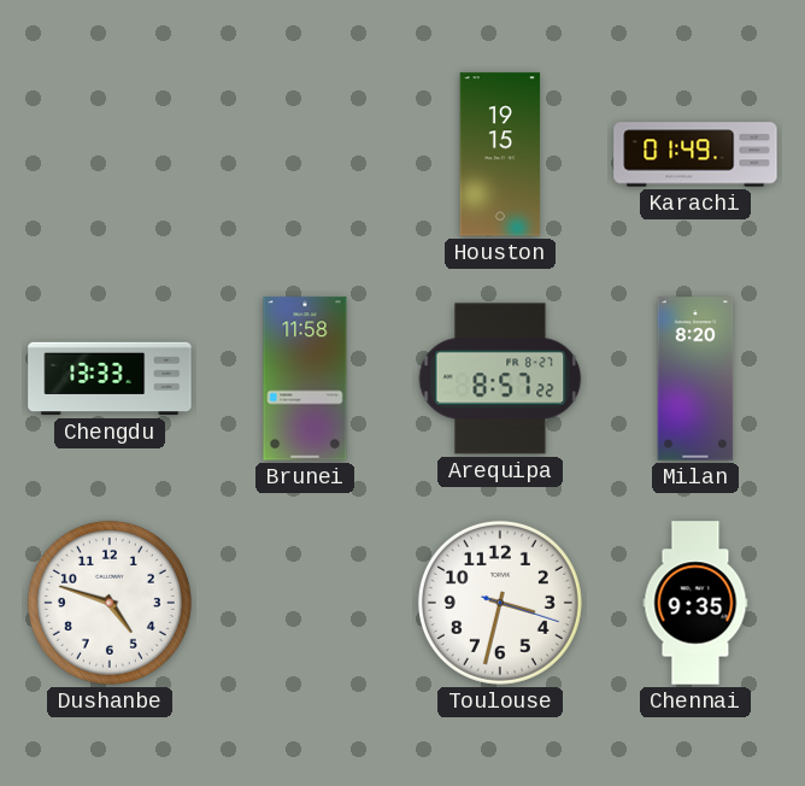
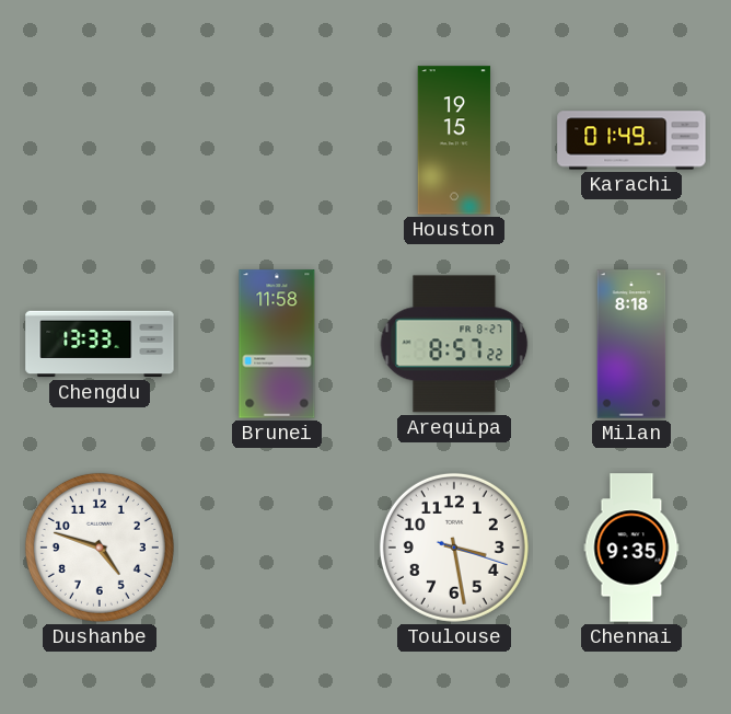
Milan: 8:20 -> 8:18 (631, 344)
Toulouse: 3:32 -> 3:28 (454, 548)
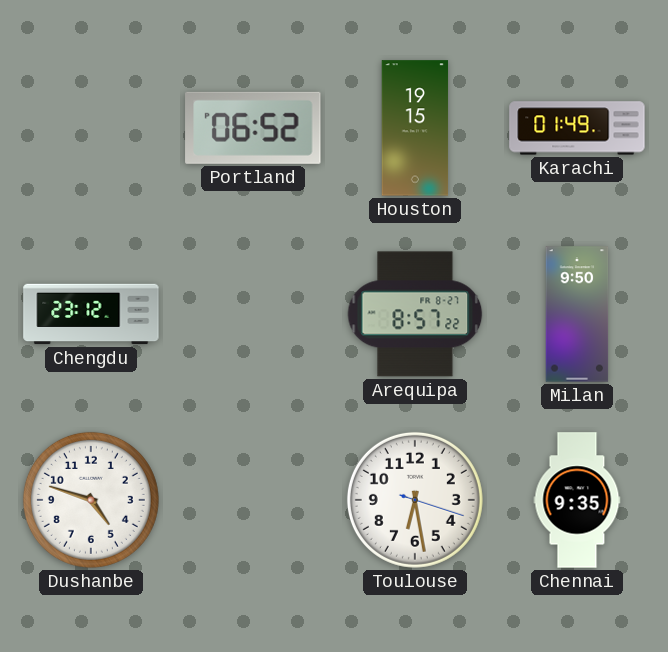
Portland: none -> 06:52 (253, 128)
Chengdu: 13:33 -> 23:12 (91, 314)
Brunei: 11:58 -> none (277, 344)
Milan: 8:18 -> 9:50 (577, 314)
Toulouse: 3:28 -> 6:28 (415, 500)
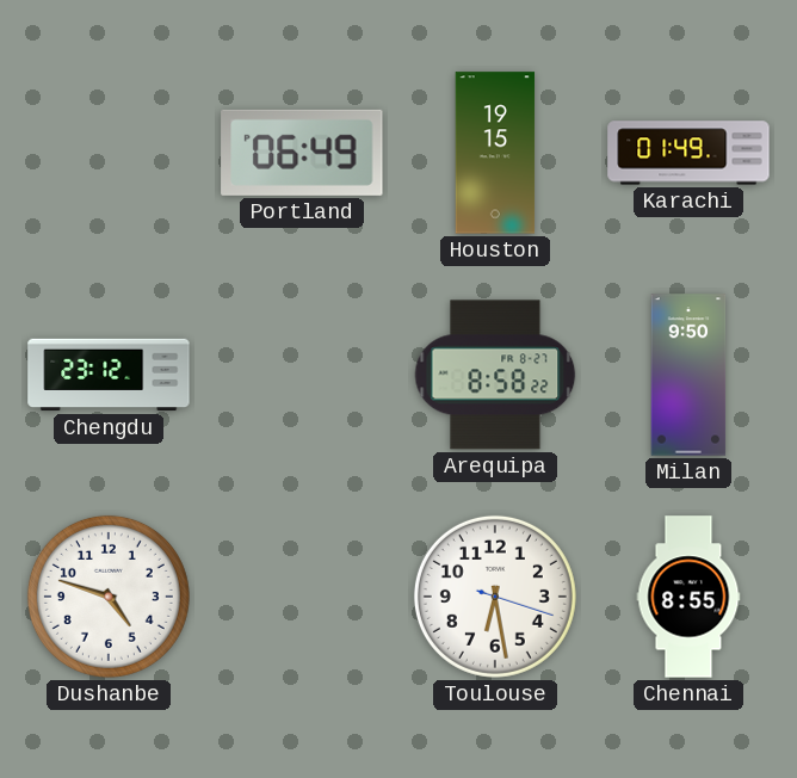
Portland: 06:52 -> 06:49 (302, 153)
Arequipa: 8:57 -> 8:58 (495, 375)
Chennai: 9:35 -> 8:55 (688, 597)
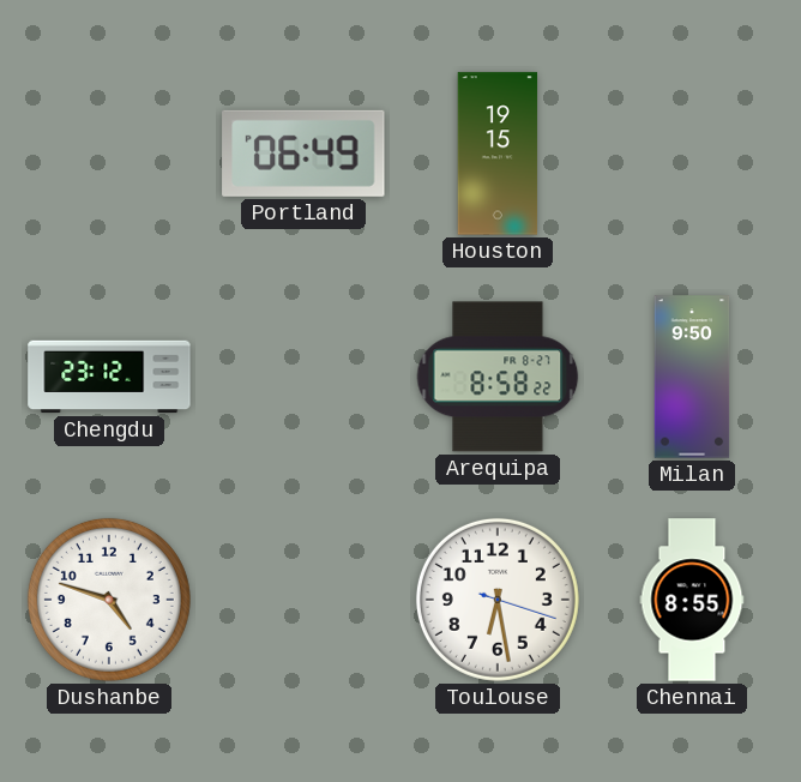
Karachi: 01:49 -> none (688, 153)
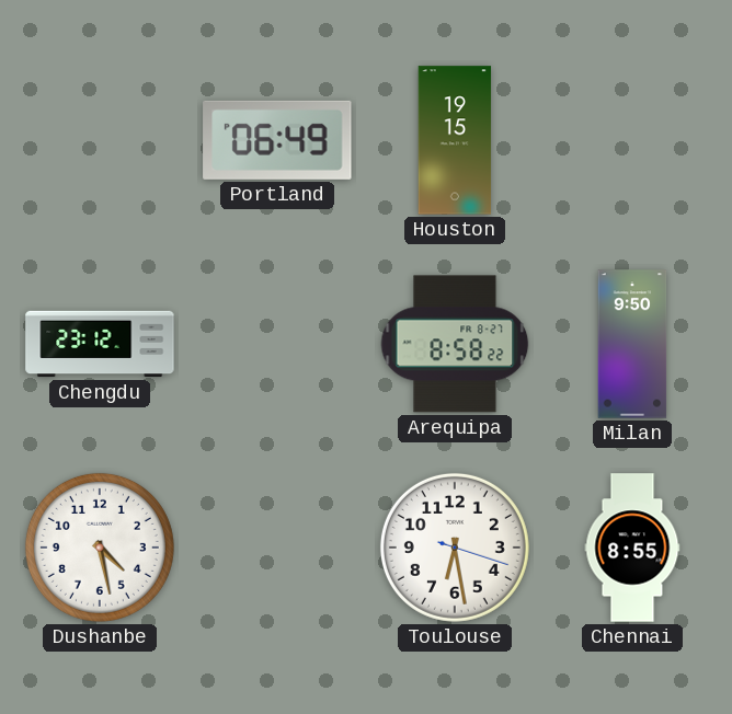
Dushanbe: 4:48 -> 4:28 (100, 548)
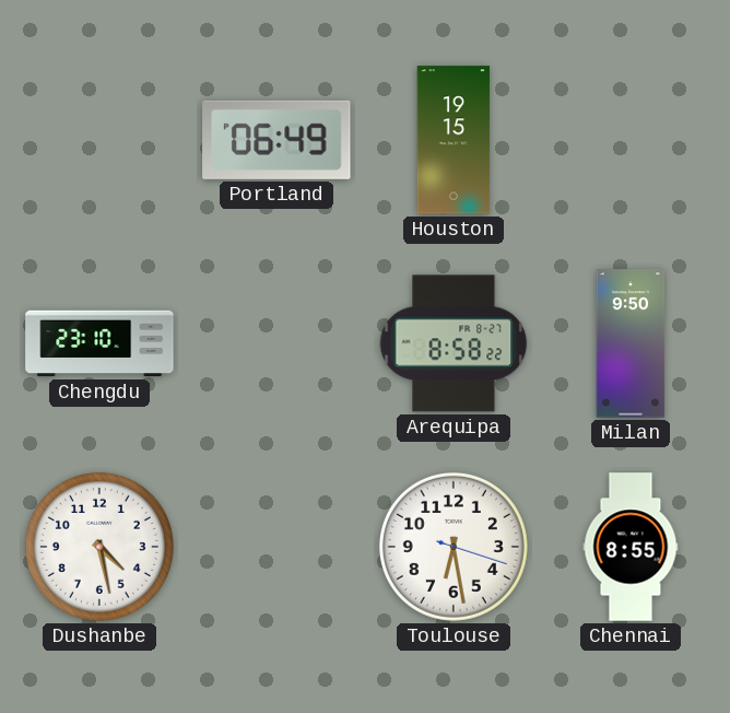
Chengdu: 23:12 -> 23:10 (99, 343)
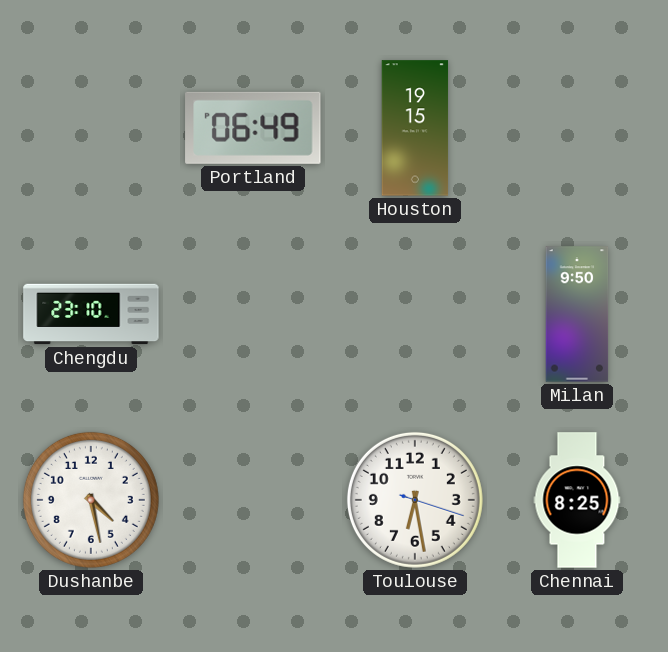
Arequipa: 8:58 -> none (454, 343)
Chennai: 8:55 -> 8:25 (577, 500)
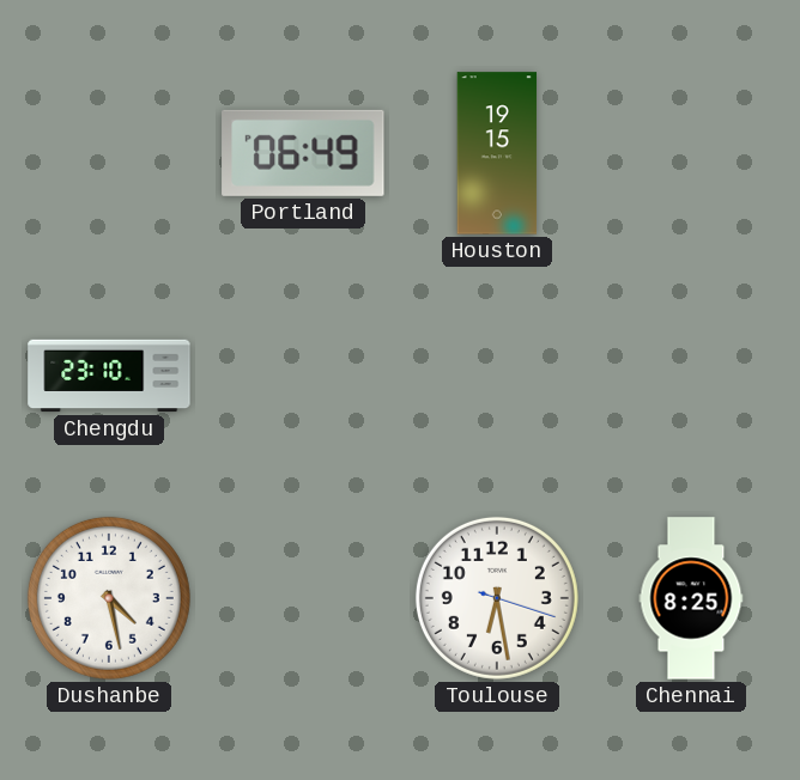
Milan: 9:50 -> none (577, 314)
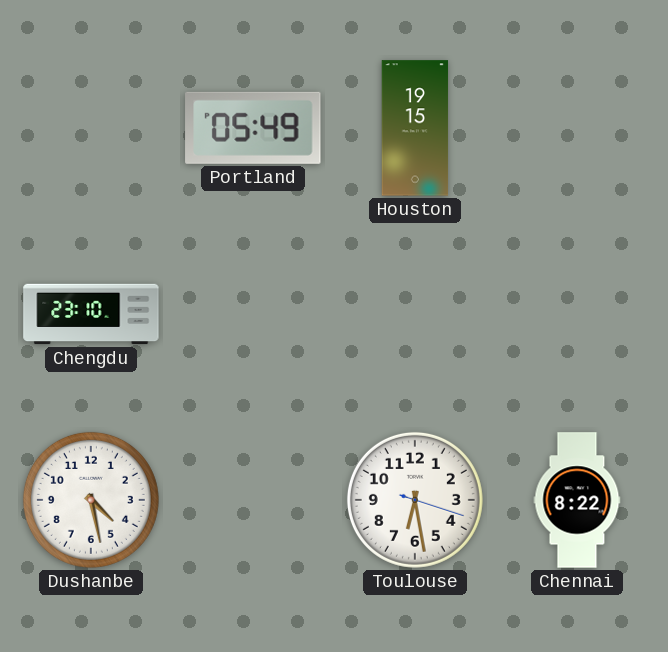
Portland: 06:49 -> 05:49 (253, 128)
Chennai: 8:25 -> 8:22 (577, 500)
